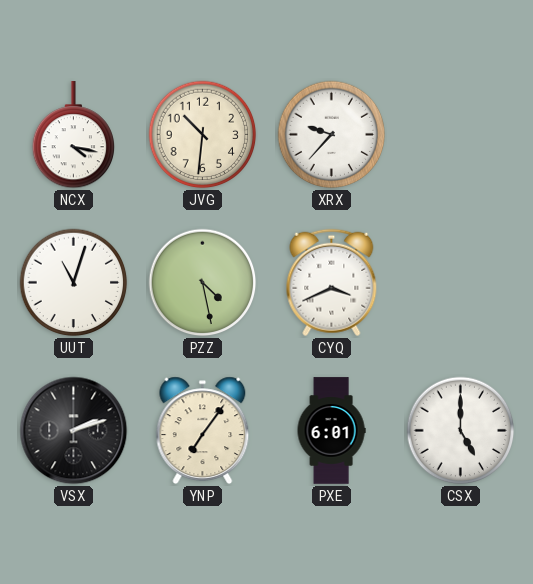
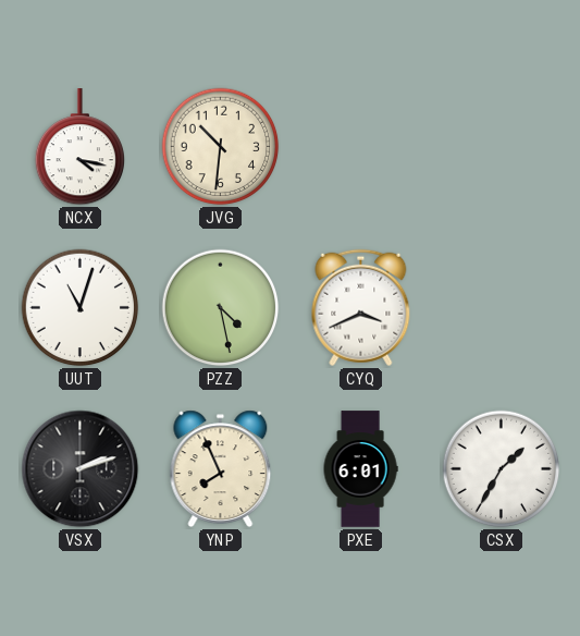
XRX: 9:37 -> none (332, 135)
YNP: 7:06 -> 7:56 (221, 468)
CSX: 5:00 -> 1:35 (502, 469)
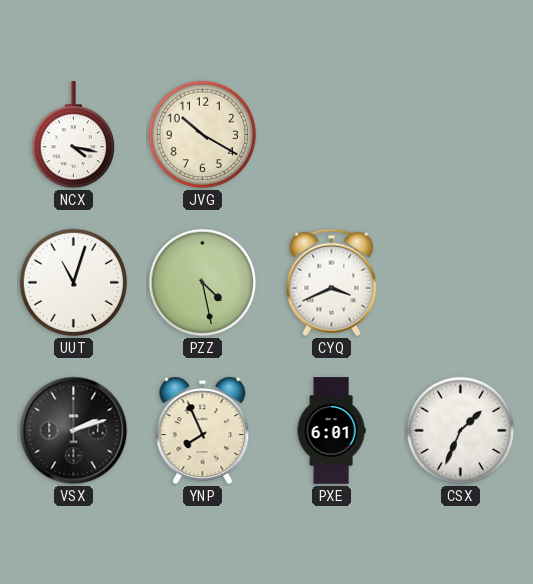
JVG: 10:31 -> 10:20 (203, 135)
CSX: 1:35 -> 1:34 (461, 431)
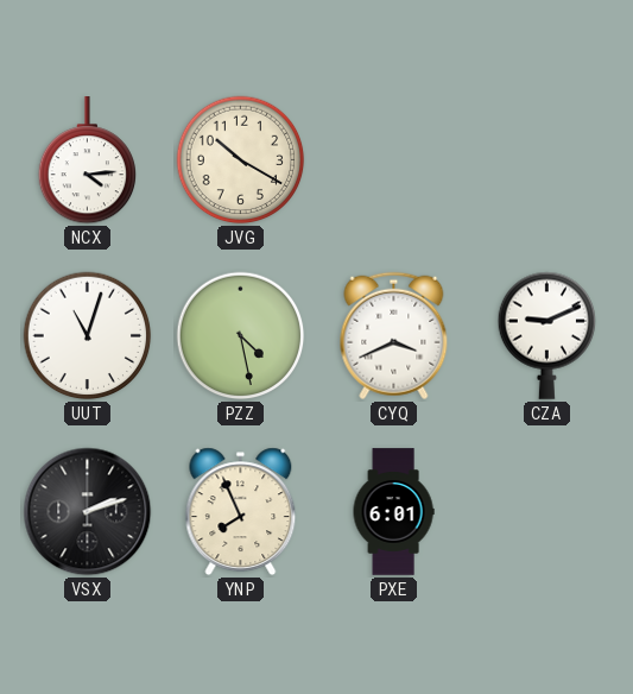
NCX: 4:17 -> 4:14 (88, 160)
CZA: none -> 9:11 (547, 335)
CSX: 1:34 -> none (461, 431)
